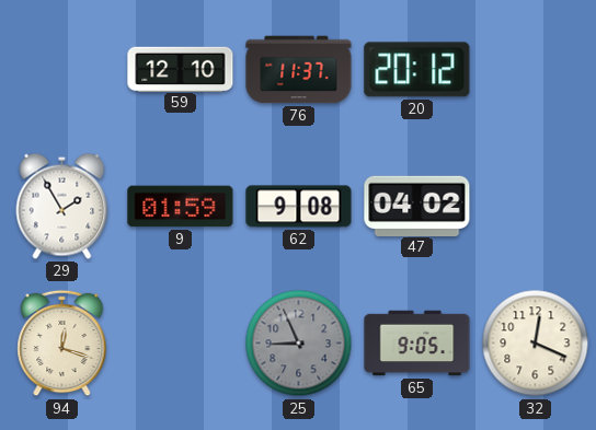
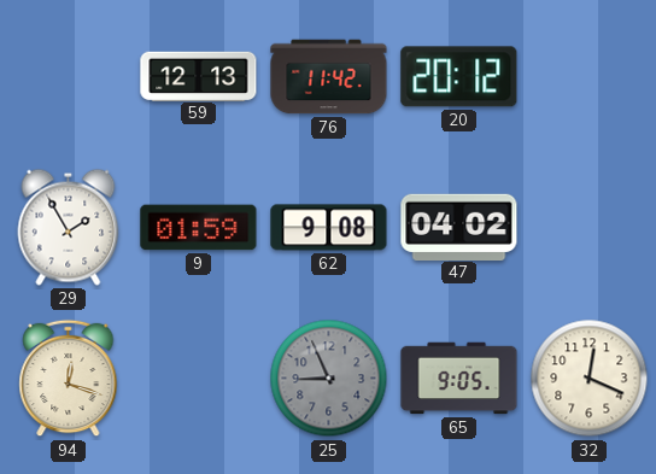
59: 12:10 -> 12:13 (199, 76)
76: 11:37 -> 11:42 (329, 77)
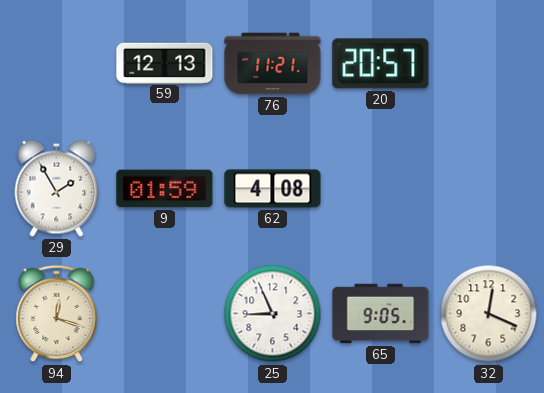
76: 11:42 -> 11:21 (273, 64)
20: 20:12 -> 20:57 (381, 64)
62: 9:08 -> 4:08 (273, 189)
47: 04:02 -> none (459, 227)
25 dial: grey -> white (273, 314)
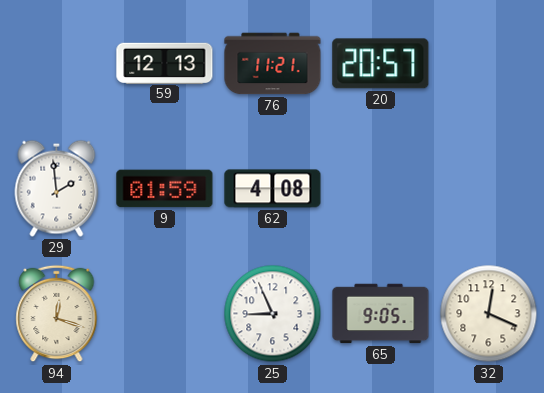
29: 1:55 -> 1:59 (57, 188)
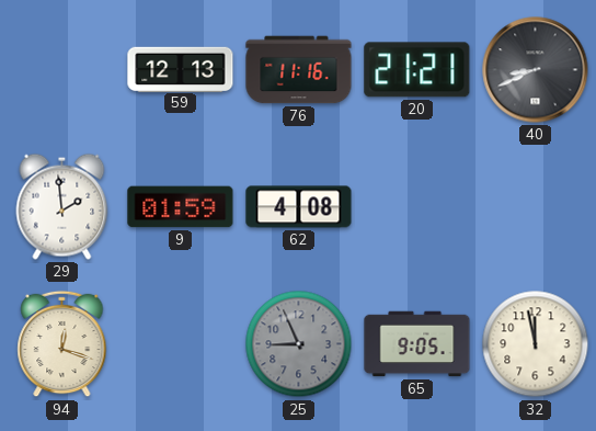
76: 11:21 -> 11:16 (299, 70)
20: 20:57 -> 21:21 (417, 70)
40: none -> 8:41 (536, 70)
25 dial: white -> grey (299, 344)
32: 12:19 -> 11:58 (536, 344)
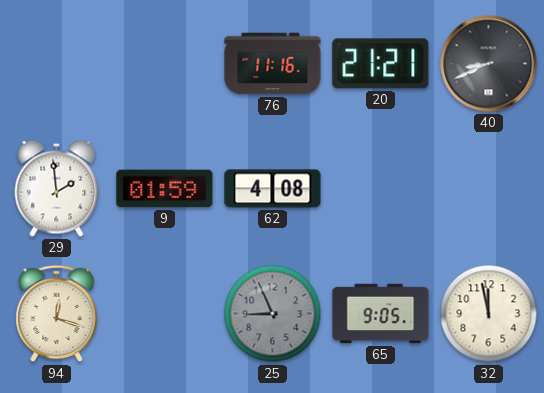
59: 12:13 -> none (181, 69)
